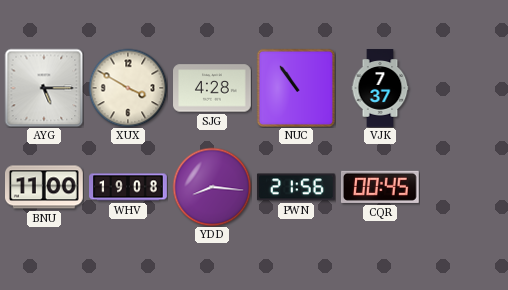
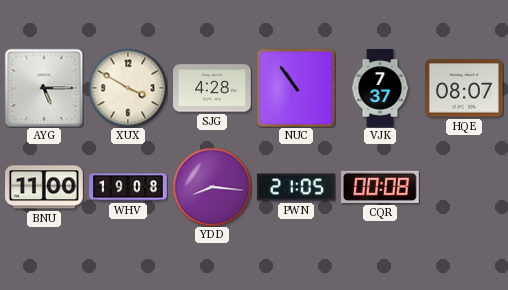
HQE: none -> 08:07 (465, 88)
PWN: 21:56 -> 21:05 (296, 187)
CQR: 00:45 -> 00:08 (380, 187)
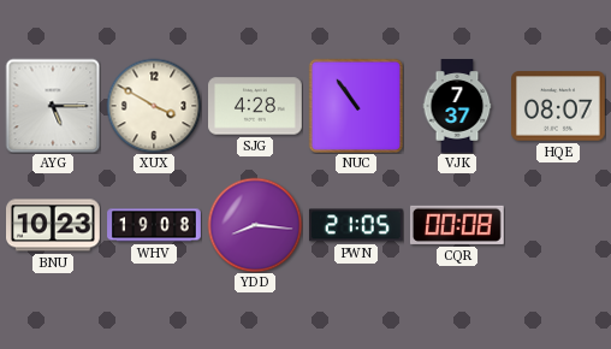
BNU: 11:00 -> 10:23 (54, 225)
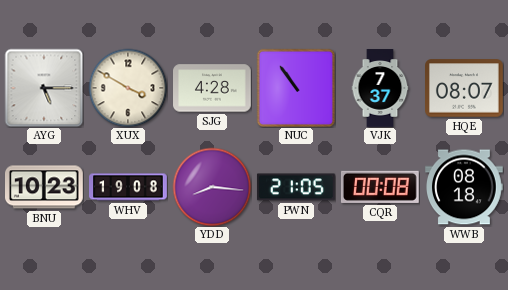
WWB: none -> 08:18 (465, 187)
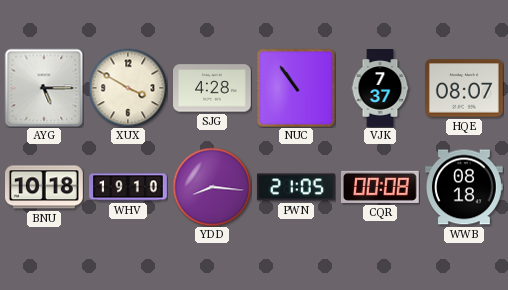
BNU: 10:23 -> 10:18 (45, 187)
WHV: 19:08 -> 19:10 (128, 187)
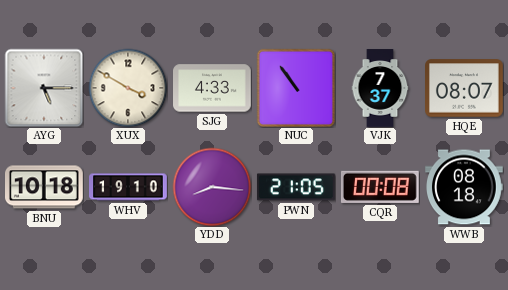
SJG: 4:28 -> 4:33 (213, 88)
